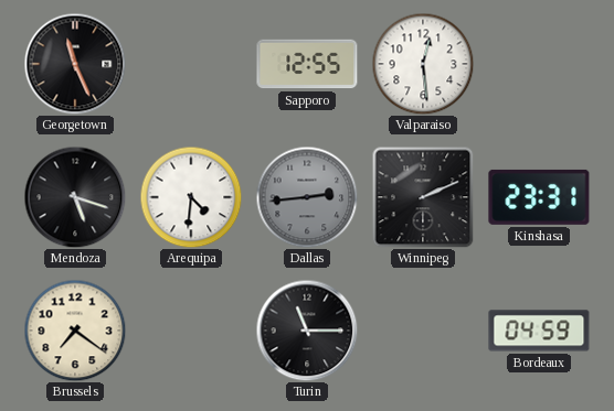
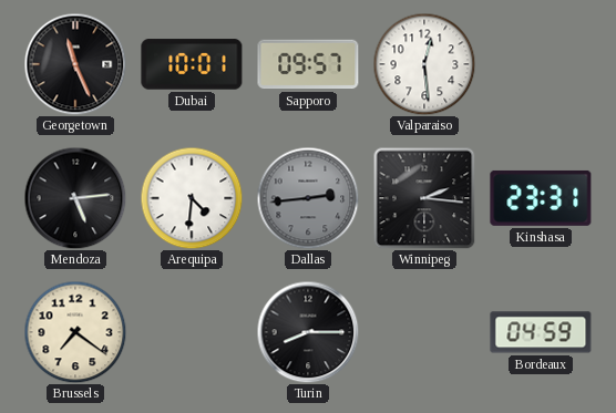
Dubai: none -> 10:01 (192, 64)
Sapporo: 12:55 -> 09:57 (308, 64)
Mendoza: 5:18 -> 5:14 (75, 198)
Winnipeg: 2:11 -> 2:16 (424, 198)
Turin: 11:15 -> 8:15 (308, 332)
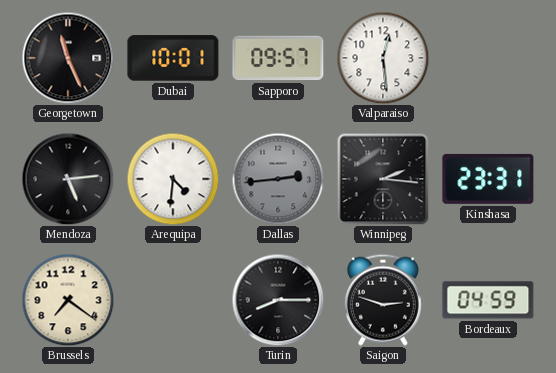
Saigon: none -> 2:48 (383, 300)
